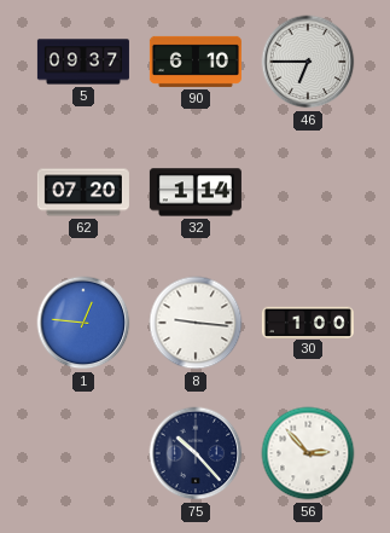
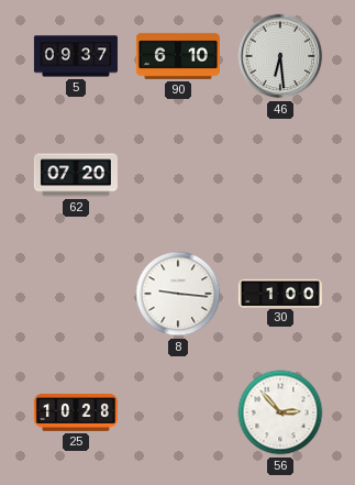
46: 6:45 -> 6:29 (280, 56)
32: 1:14 -> none (196, 192)
1: 12:46 -> none (83, 323)
25: none -> 10:28 (76, 412)
75: 10:23 -> none (196, 453)
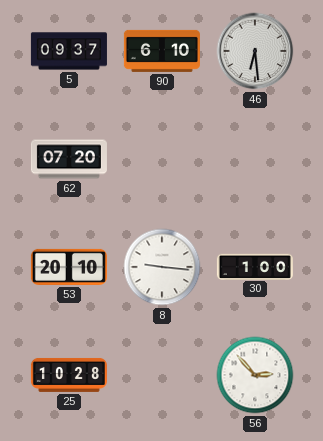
53: none -> 20:10 (69, 267)
